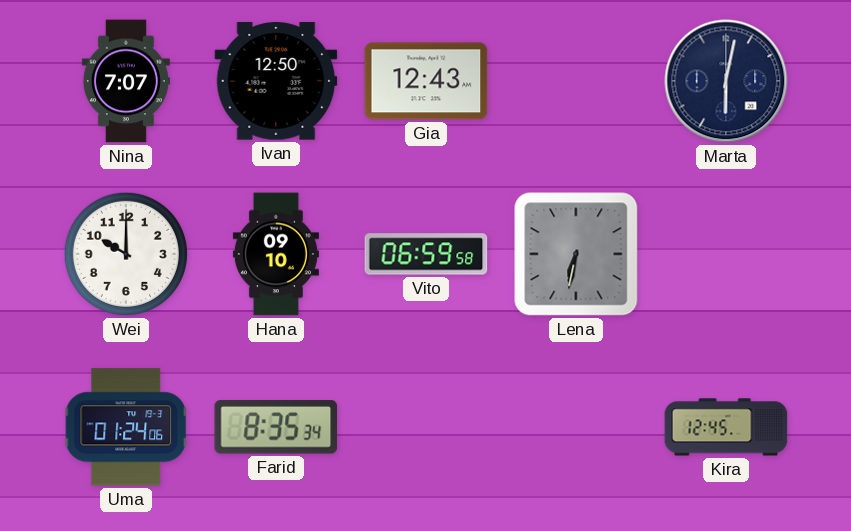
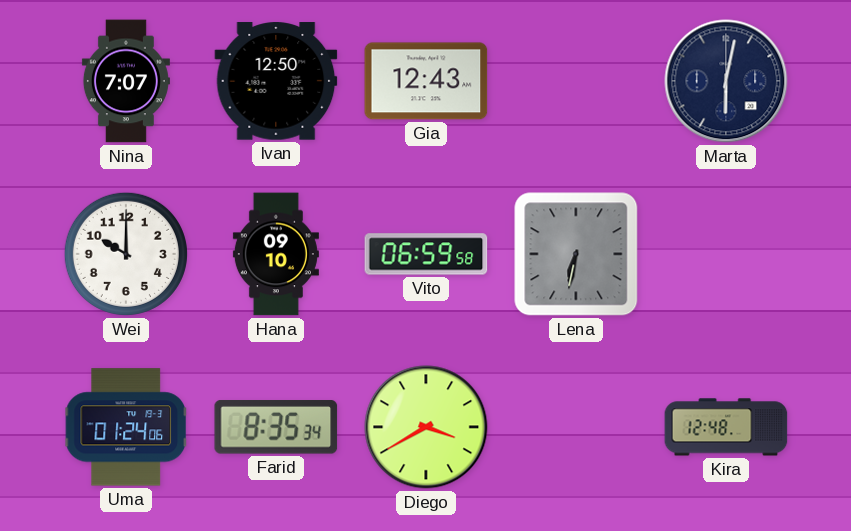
Diego: none -> 3:40 (426, 427)
Kira: 12:45 -> 12:48 (726, 427)
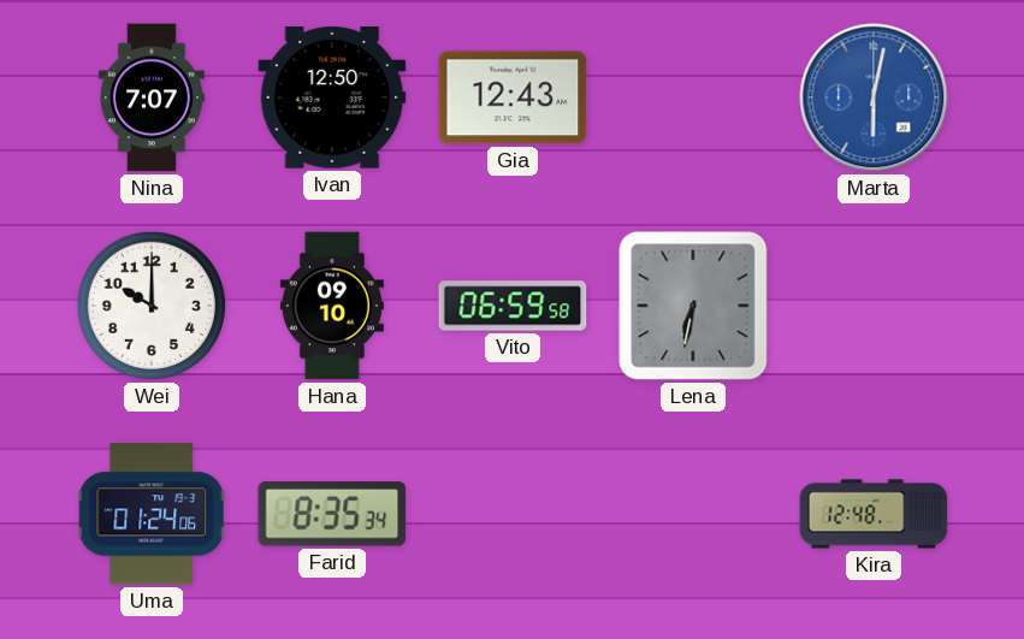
Marta dial: navy -> blue (874, 97)
Diego: 3:40 -> none (426, 427)
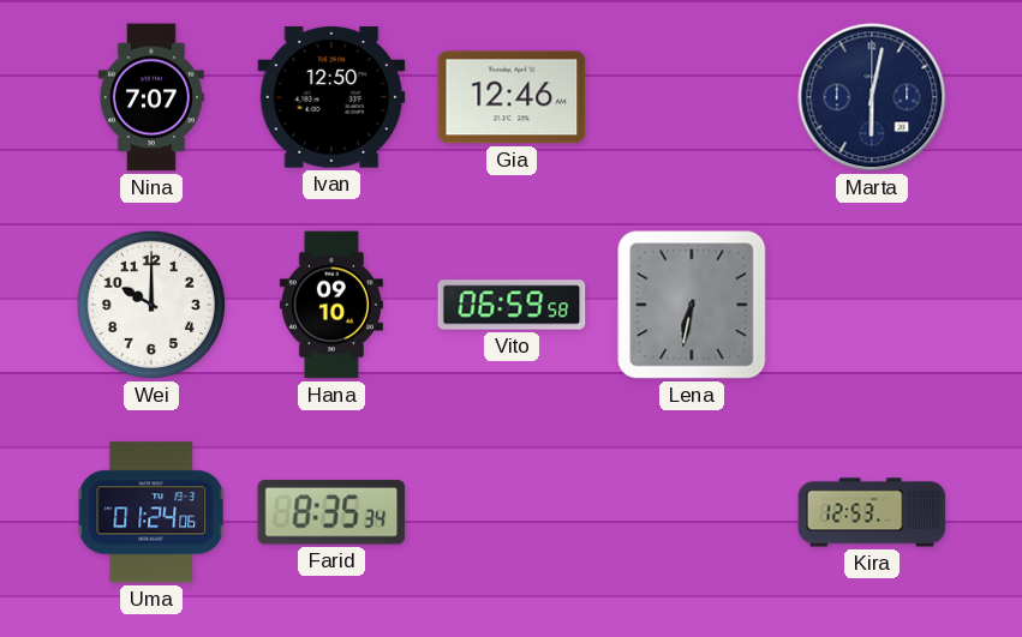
Gia: 12:43 -> 12:46 (512, 97)
Marta dial: blue -> navy (872, 97)
Kira: 12:48 -> 12:53 (872, 512)
